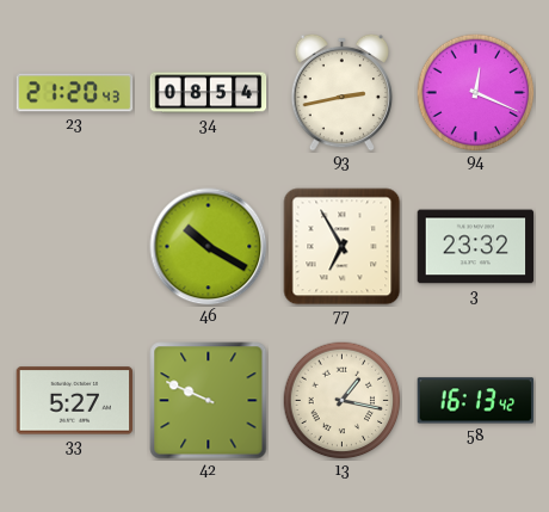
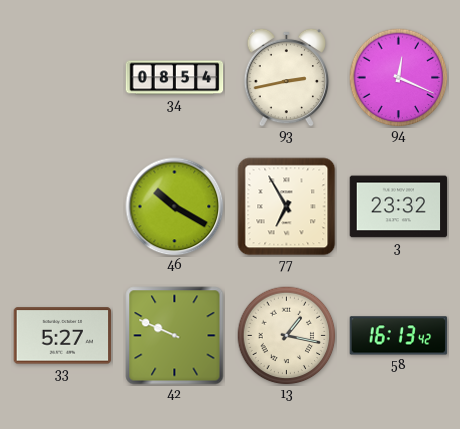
23: 21:20 -> none (75, 93)
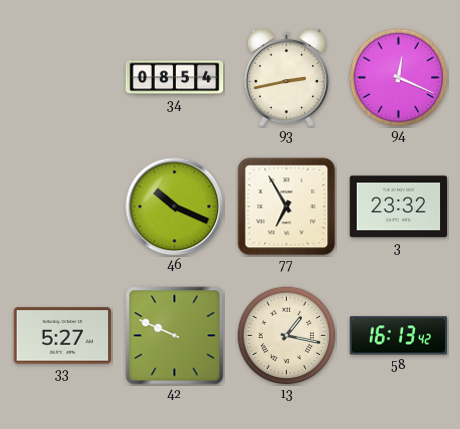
46: 10:20 -> 10:19 (175, 207)
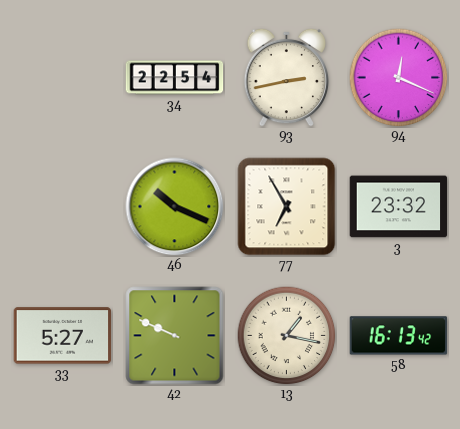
34: 08:54 -> 22:54 (175, 78)
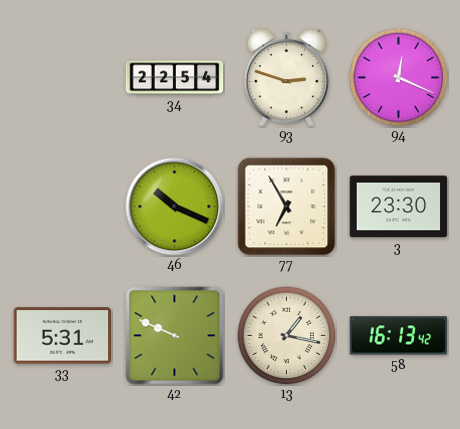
93: 2:43 -> 2:48 (287, 77)
3: 23:32 -> 23:30 (399, 207)
33: 5:27 -> 5:31 (63, 336)
